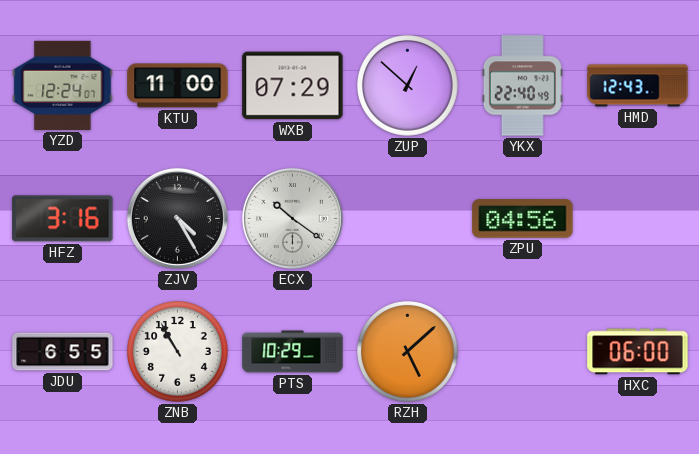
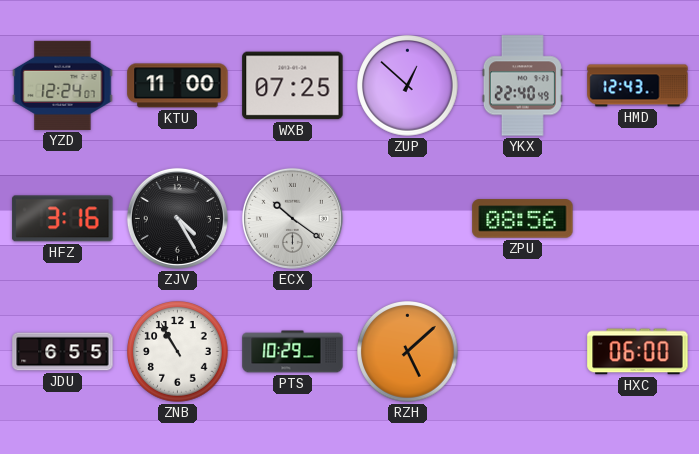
WXB: 07:29 -> 07:25 (293, 86)
ZPU: 04:56 -> 08:56 (523, 219)
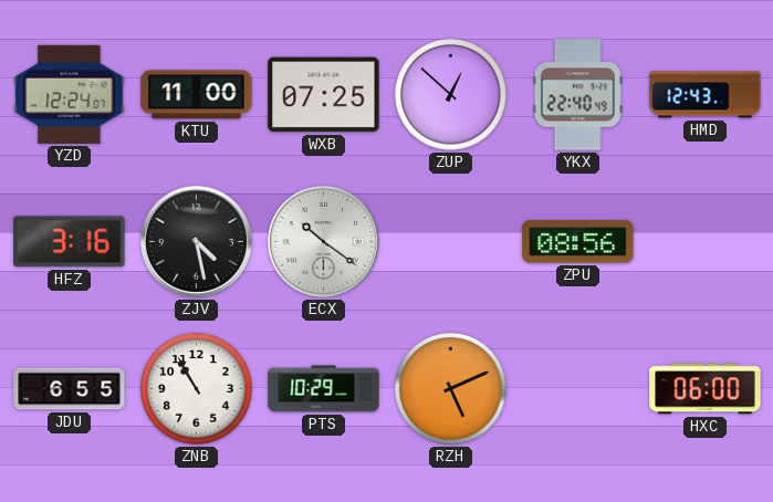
ZJV: 4:25 -> 4:28 (196, 241)
RZH: 5:08 -> 5:11 (451, 389)
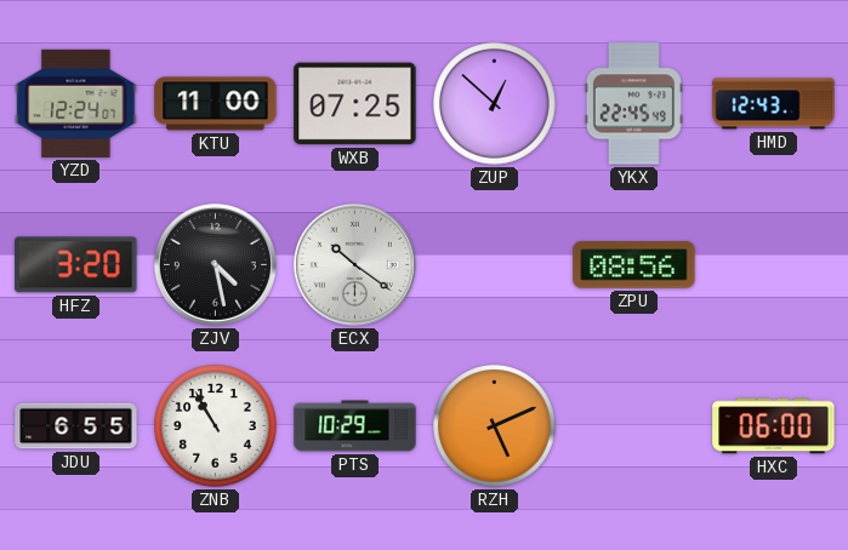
YKX: 22:40 -> 22:45 (633, 104)
HFZ: 3:16 -> 3:20 (76, 265)
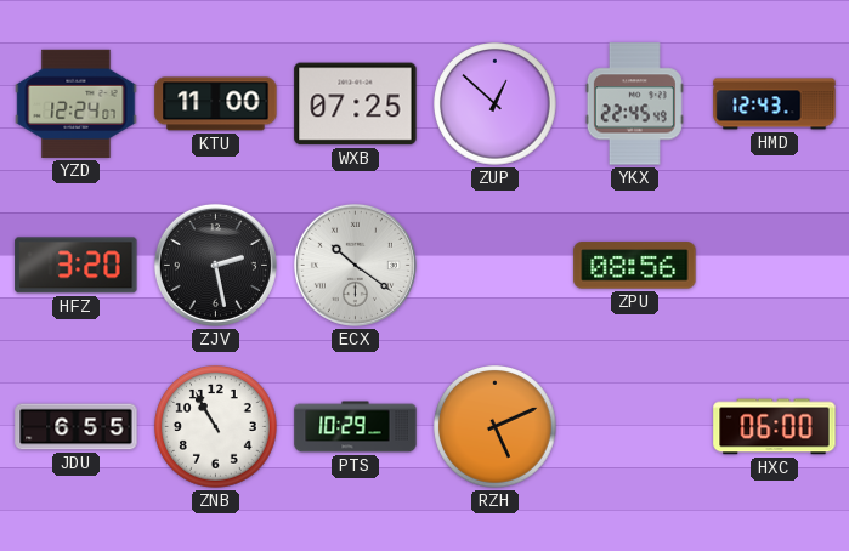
ZJV: 4:28 -> 2:28 (215, 265)
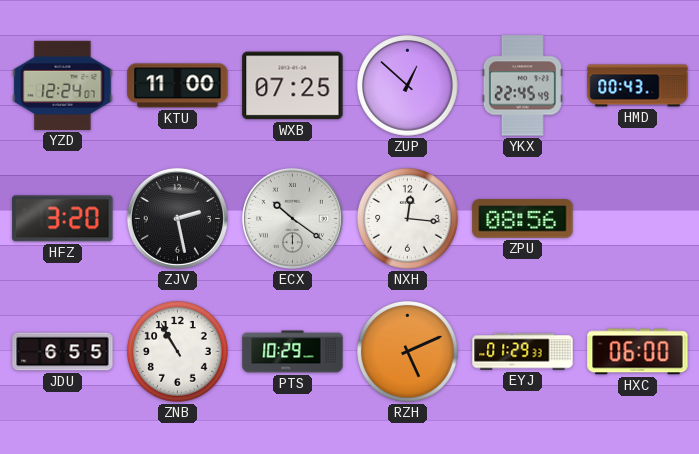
HMD: 12:43 -> 00:43 (638, 86)
NXH: none -> 12:16 (408, 219)
EYJ: none -> 01:29 (523, 352)
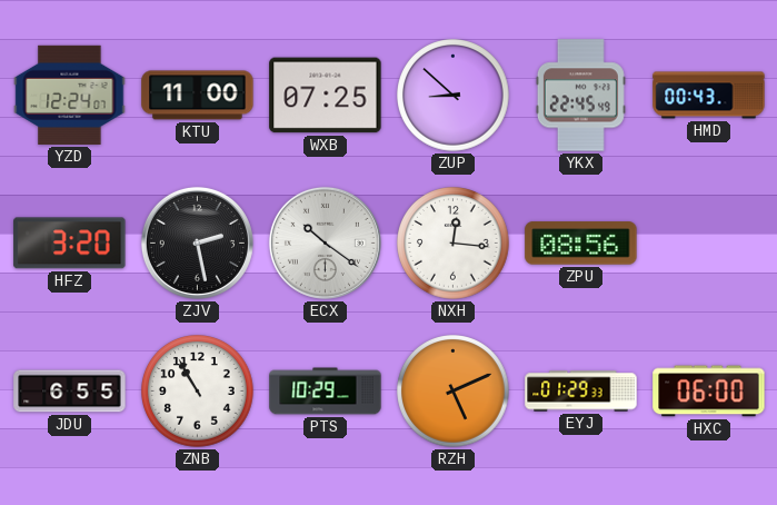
ZUP: 12:52 -> 8:52 (454, 96)
